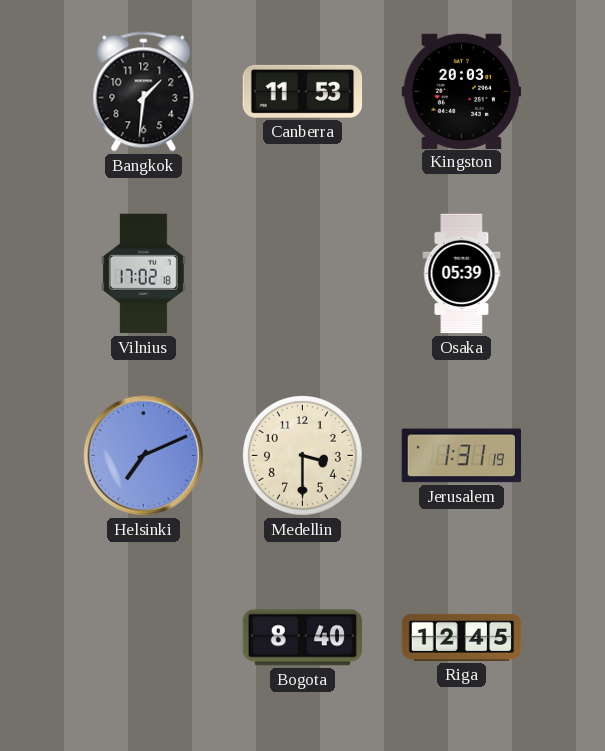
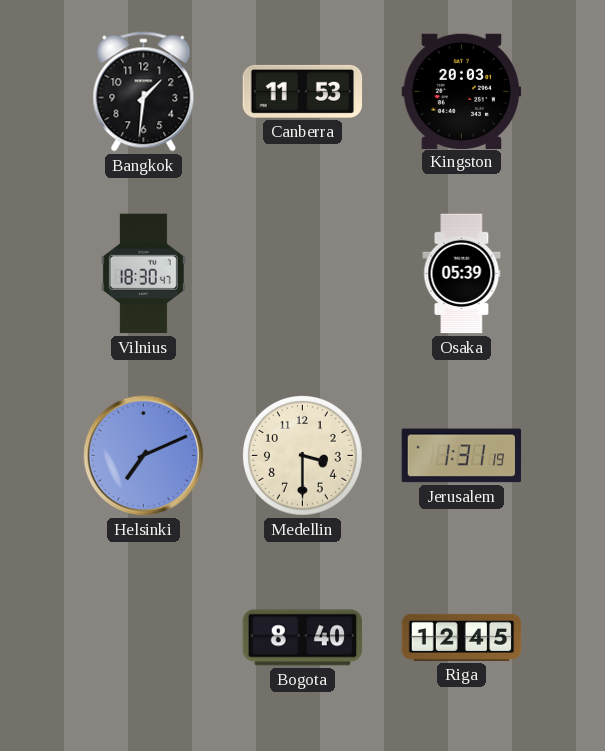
Vilnius: 17:02 -> 18:30 (143, 274)
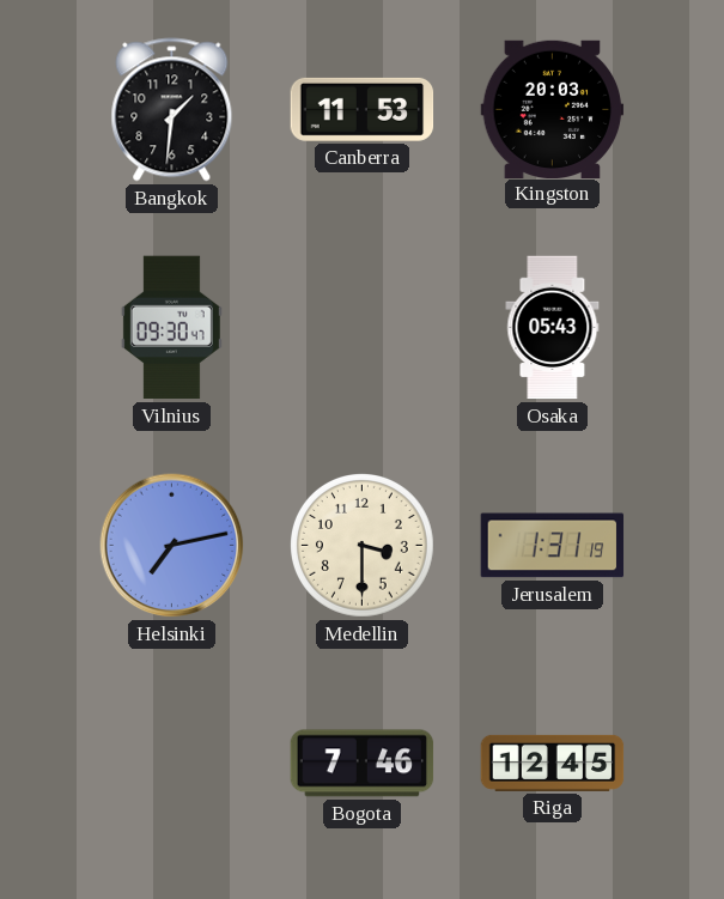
Vilnius: 18:30 -> 09:30 (171, 328)
Osaka: 05:39 -> 05:43 (553, 328)
Helsinki: 7:11 -> 7:13 (172, 546)
Bogota: 8:40 -> 7:46 (363, 764)
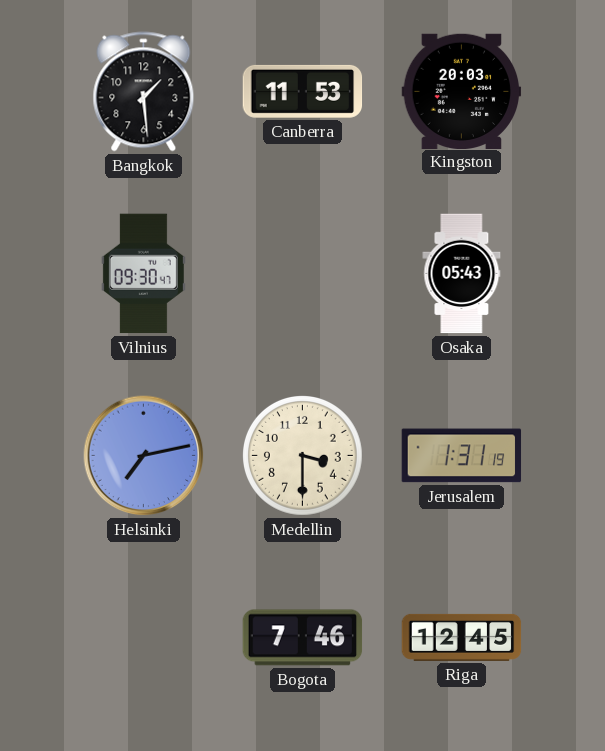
Bangkok: 1:31 -> 1:29 (144, 92)
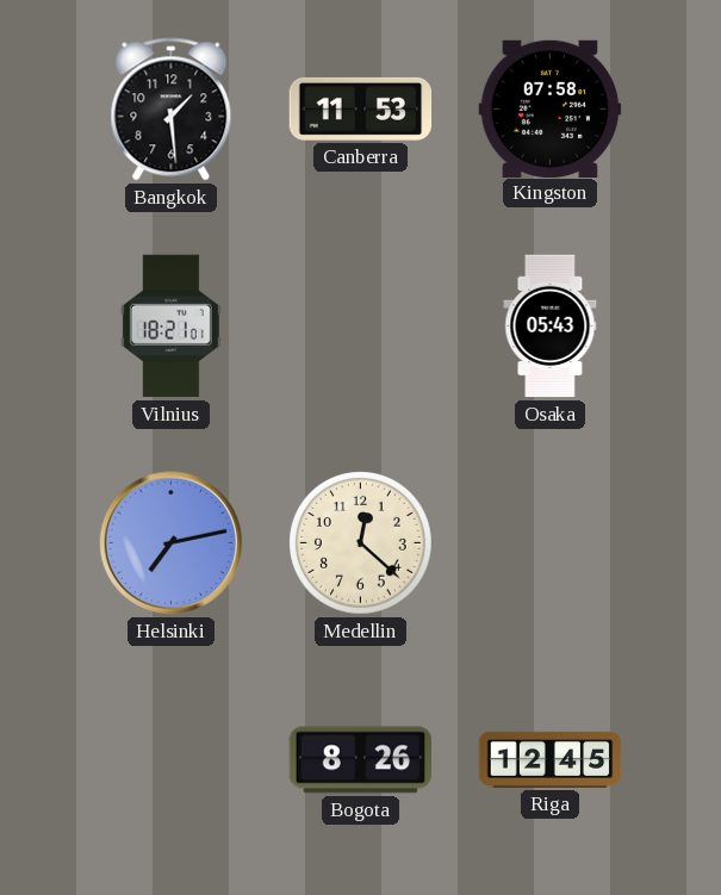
Kingston: 20:03 -> 07:58 (551, 108)
Vilnius: 09:30 -> 18:21 (170, 327)
Medellin: 3:30 -> 12:22 (361, 543)
Jerusalem: 1:31 -> none (462, 456)
Bogota: 7:46 -> 8:26 (361, 760)
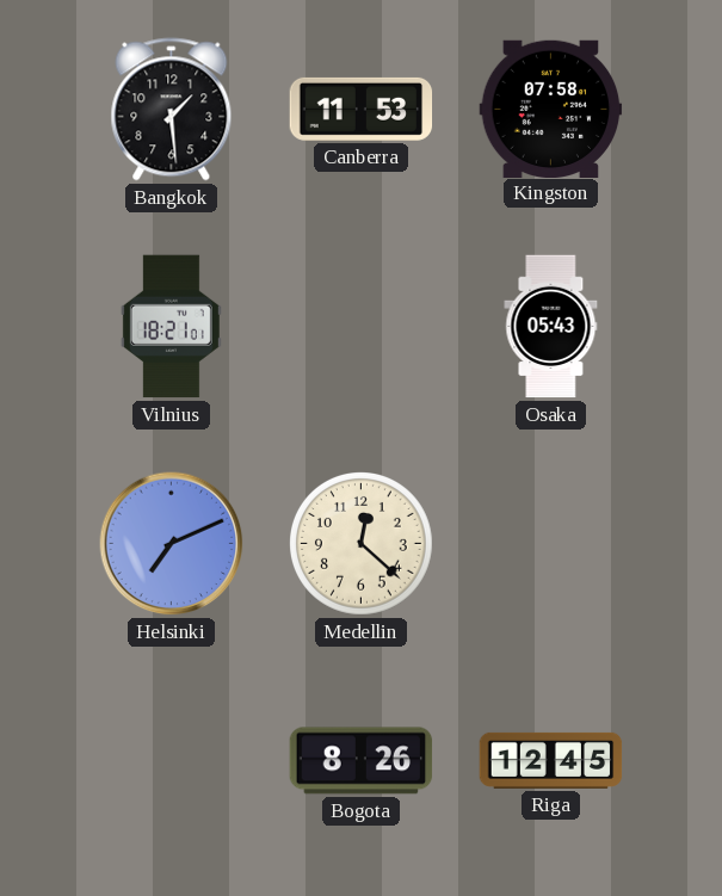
Helsinki: 7:13 -> 7:11 (172, 544)
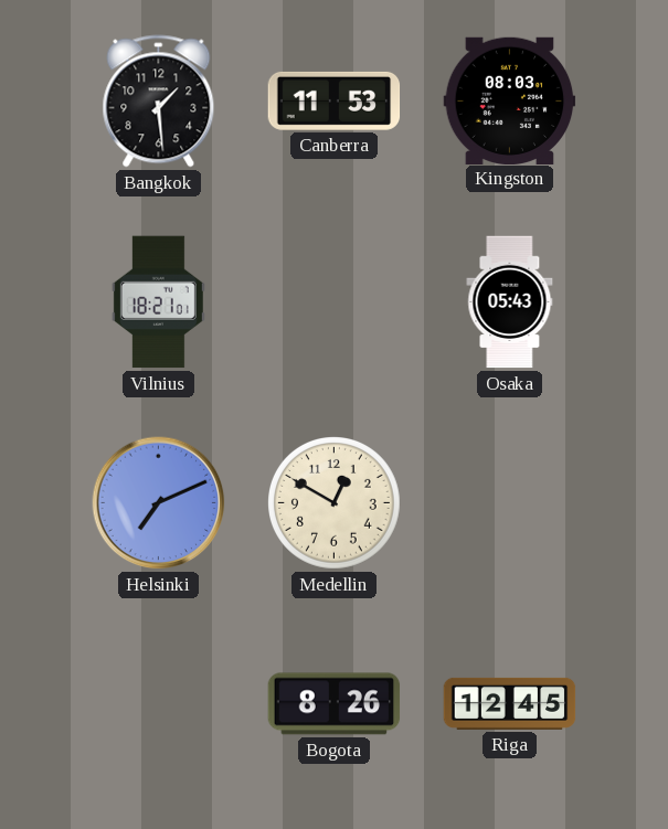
Kingston: 07:58 -> 08:03 (510, 100)
Medellin: 12:22 -> 12:50 (335, 503)
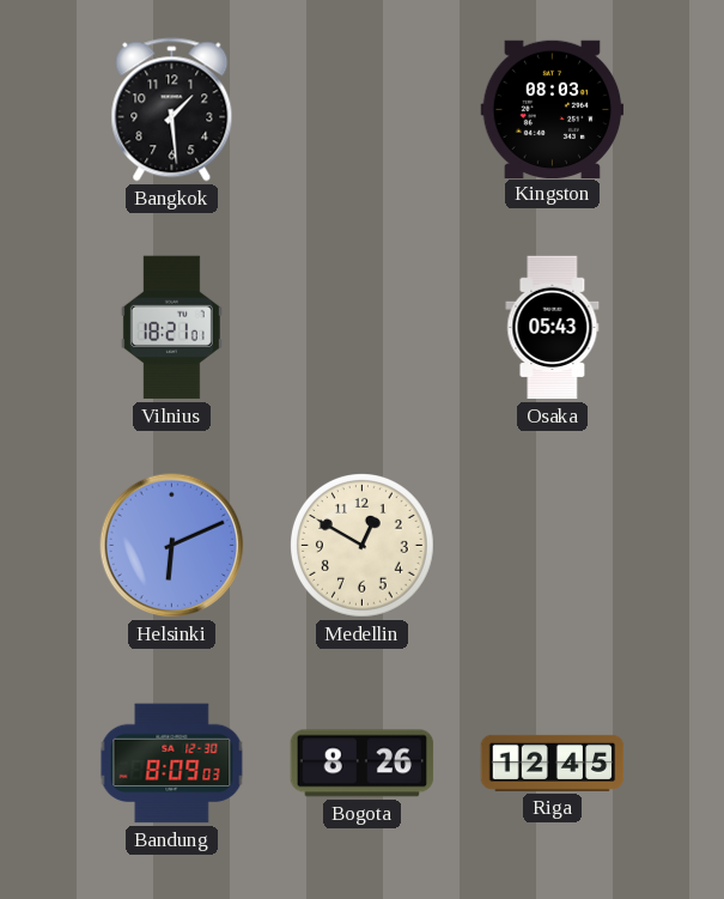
Canberra: 11:53 -> none (335, 100)
Helsinki: 7:11 -> 6:11 (172, 546)
Bandung: none -> 8:09 (172, 764)
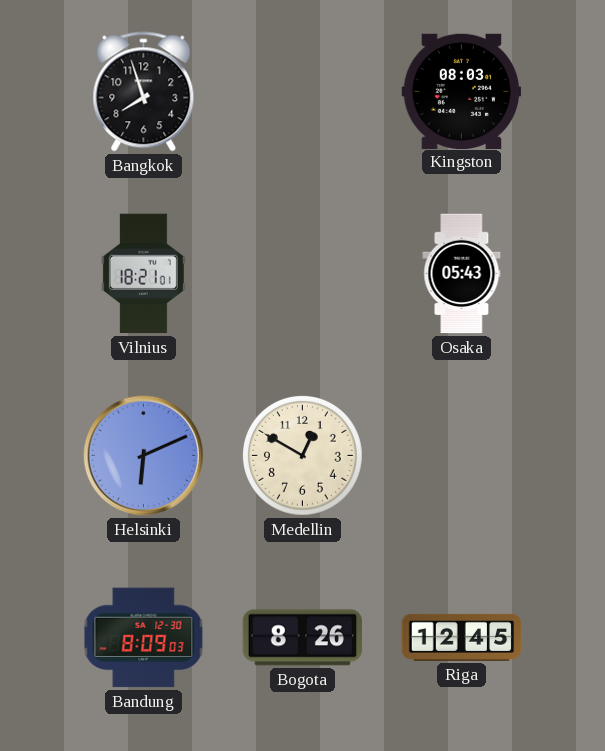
Bangkok: 1:29 -> 7:57 (144, 92)
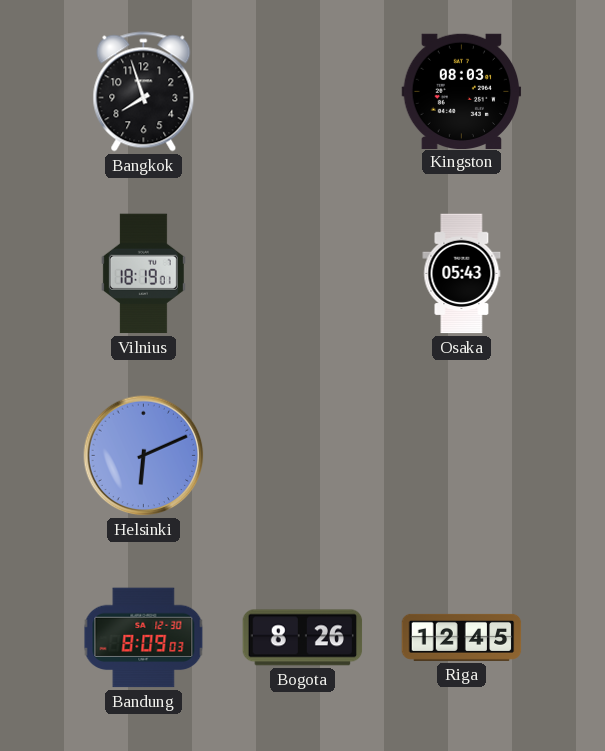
Vilnius: 18:21 -> 18:19 (143, 274)
Medellin: 12:50 -> none (303, 456)
